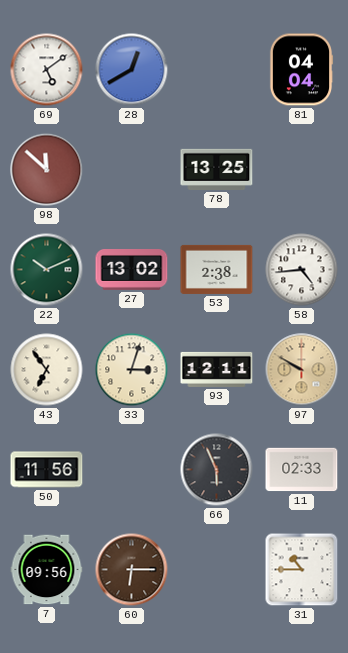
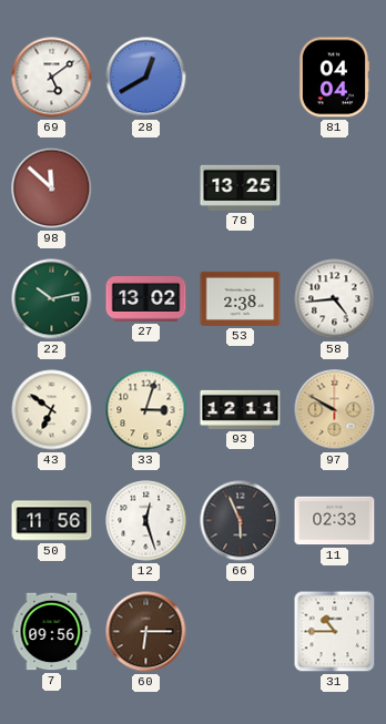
22: 10:11 -> 10:13 (52, 299)
43: 6:54 -> 6:51 (52, 410)
12: none -> 12:27 (146, 521)
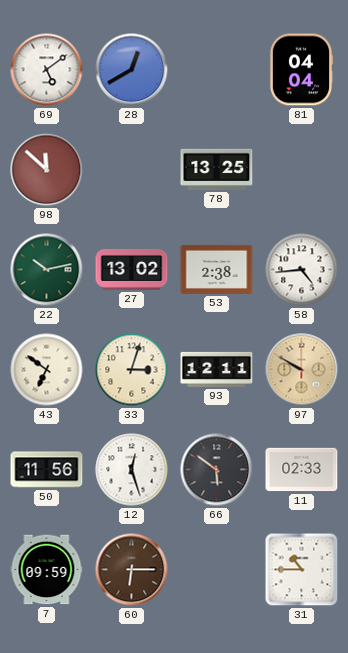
66: 5:56 -> 5:51 (217, 470)
7: 09:56 -> 09:59 (47, 570)
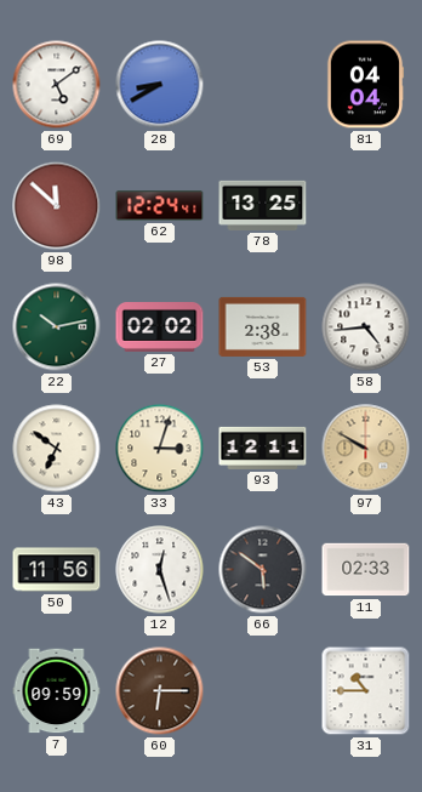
28: 12:40 -> 8:40 (160, 85)
62: none -> 12:24 (160, 206)
27: 13:02 -> 02:02 (160, 327)
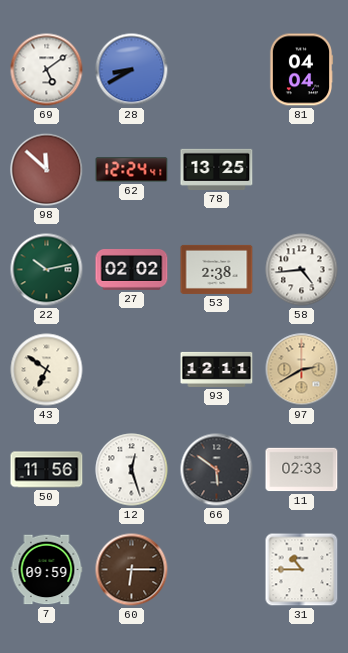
33: 3:03 -> none (160, 449)
97: 9:50 -> 2:40 (302, 370)
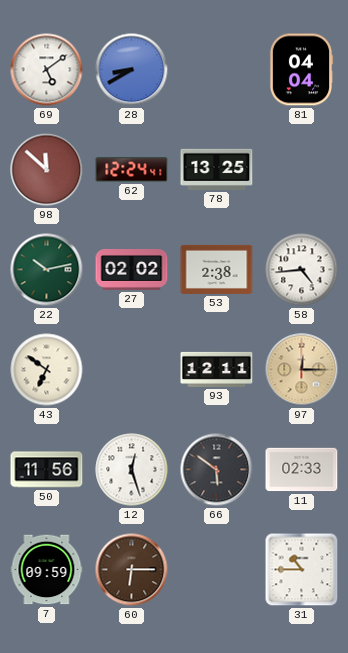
97: 2:40 -> 12:15 (302, 370)
